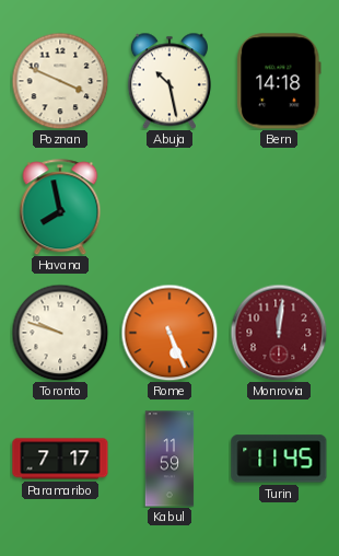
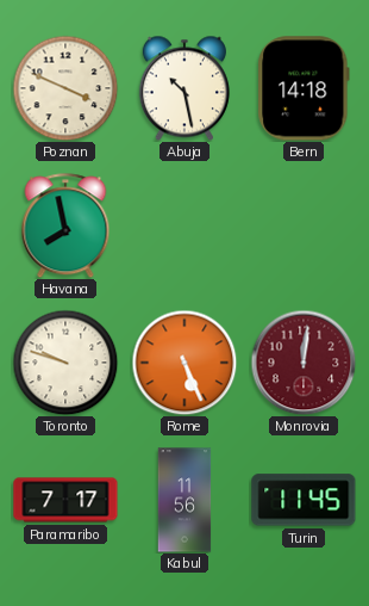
Kabul: 11:59 -> 11:56 (185, 500)
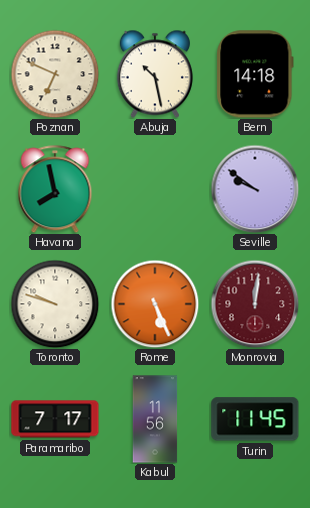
Poznan: 3:49 -> 6:49 (55, 74)
Seville: none -> 9:51 (255, 189)
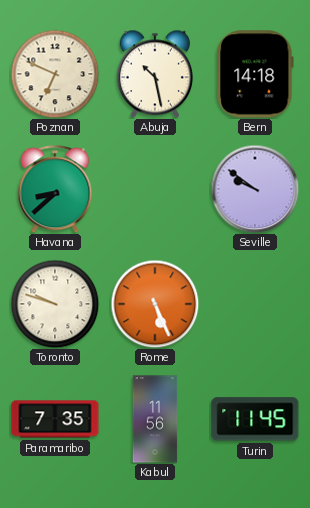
Havana: 7:58 -> 8:38 (55, 189)
Monrovia: 12:01 -> none (255, 304)
Paramaribo: 7:17 -> 7:35 (55, 419)
